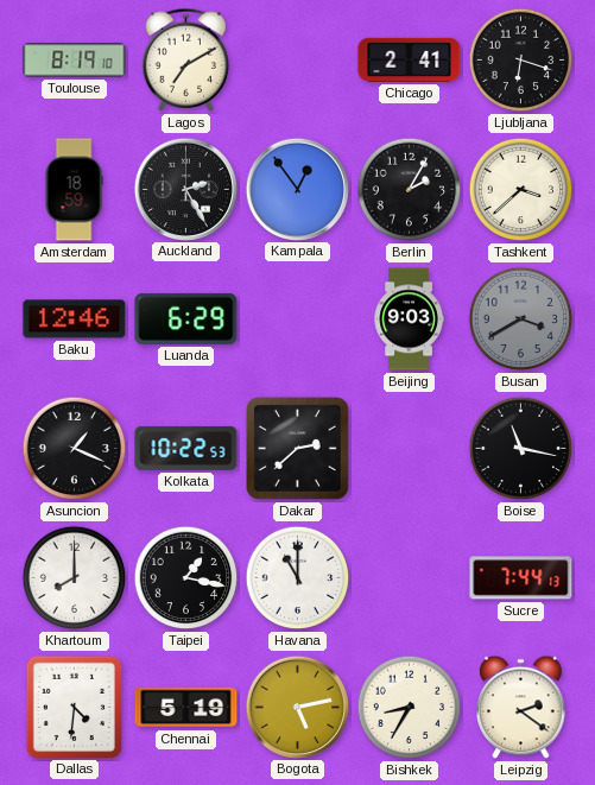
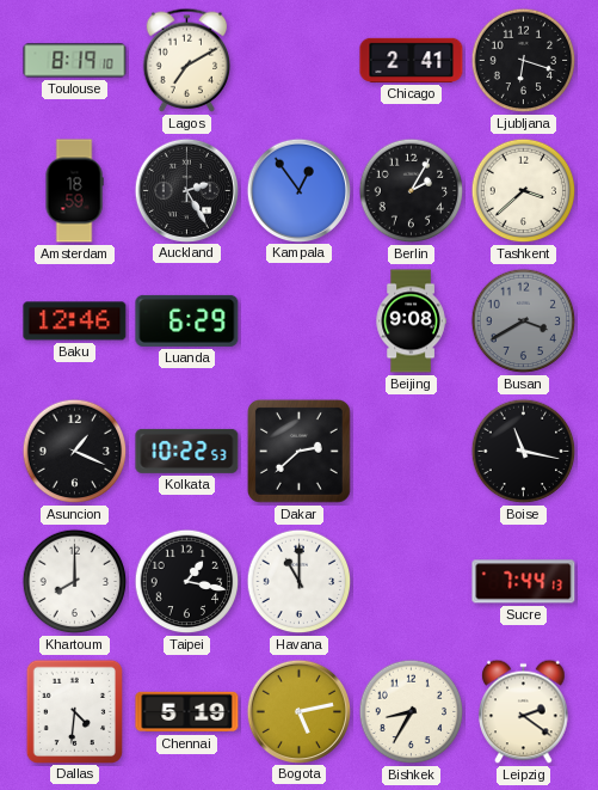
Beijing: 9:03 -> 9:08 (411, 321)
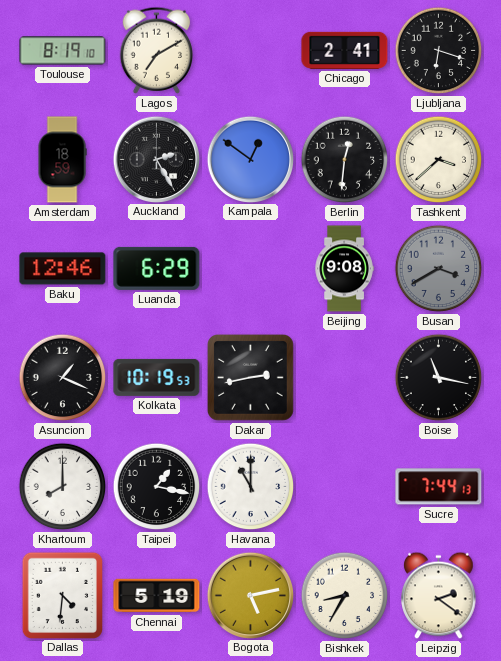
Kampala: 12:54 -> 12:51 (250, 159)
Berlin: 2:05 -> 12:31 (345, 160)
Kolkata: 10:22 -> 10:19 (157, 377)
Dakar: 2:38 -> 2:43 (250, 377)
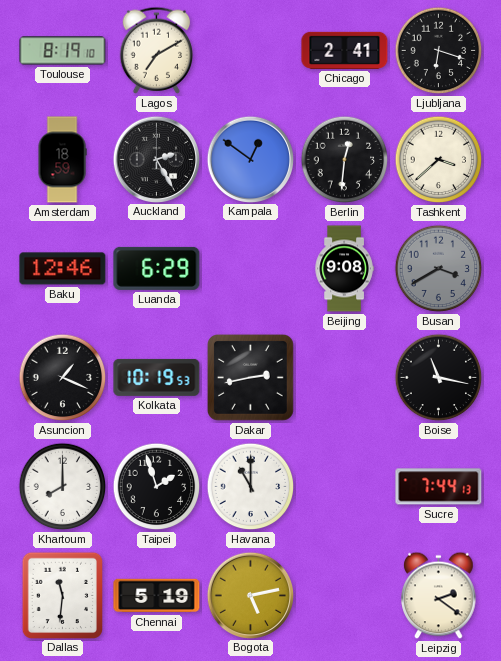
Taipei: 1:17 -> 1:57 (157, 487)
Dallas: 4:31 -> 11:31 (62, 595)
Bishkek: 8:35 -> none (345, 596)
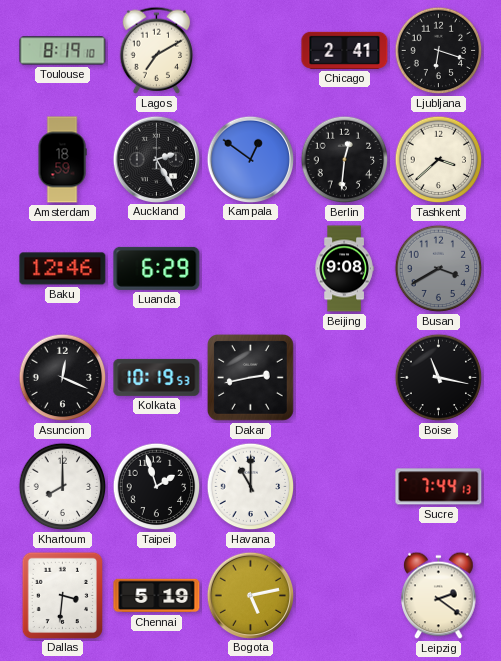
Asuncion: 1:19 -> 12:19 (63, 378)
Dallas: 11:31 -> 3:31 (62, 595)
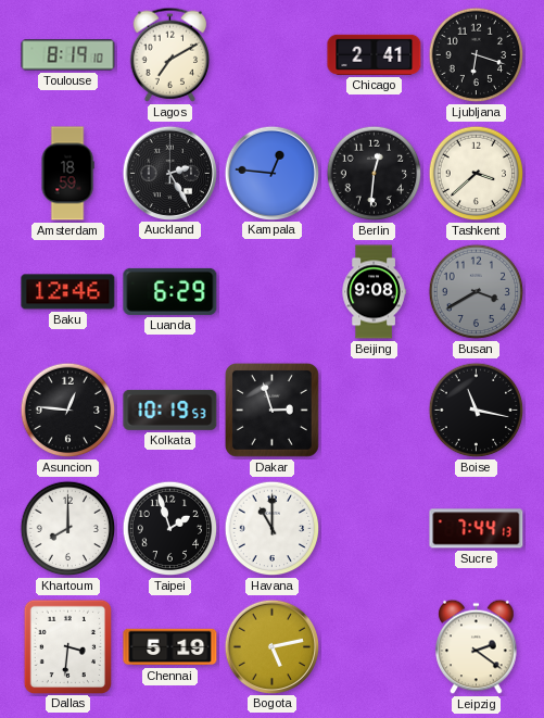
Kampala: 12:51 -> 12:46 (271, 173)
Asuncion: 12:19 -> 12:46 (68, 411)
Dakar: 2:43 -> 2:57 (271, 410)
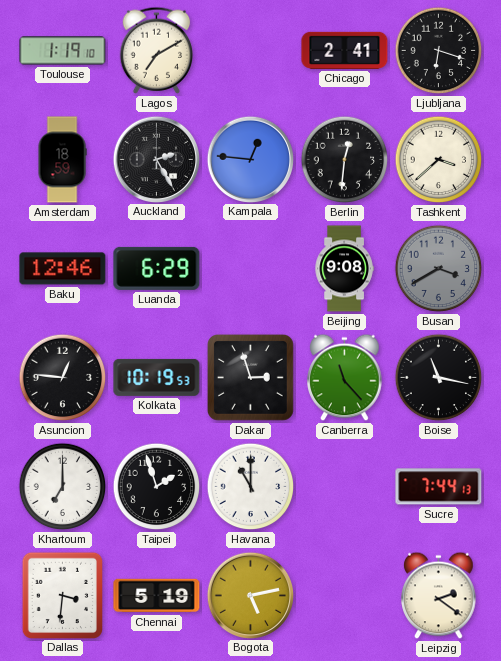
Toulouse: 8:19 -> 1:19 (63, 51)
Canberra: none -> 11:23 (345, 378)
Khartoum: 8:00 -> 7:00 (63, 487)
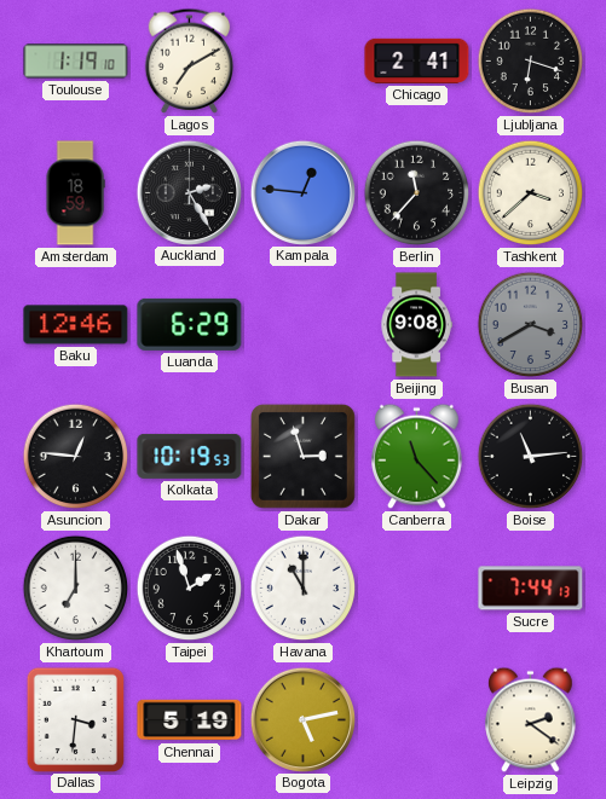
Berlin: 12:31 -> 11:37 (417, 193)
Boise: 11:17 -> 11:14 (531, 457)
